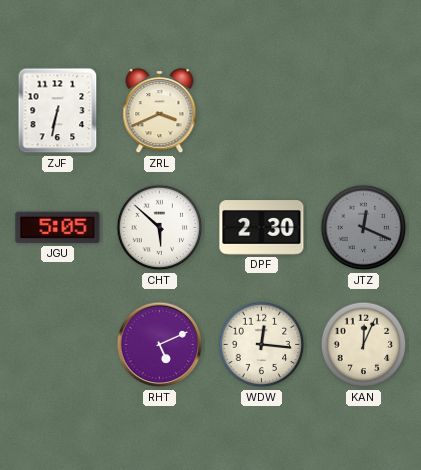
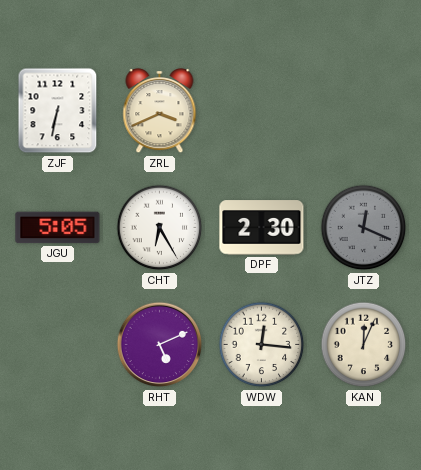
CHT: 5:52 -> 6:25 (160, 228)
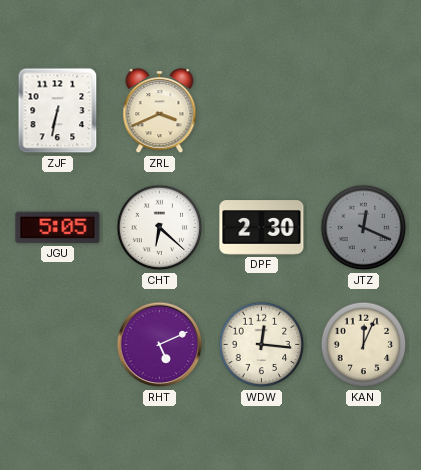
CHT: 6:25 -> 6:22 (160, 228)
